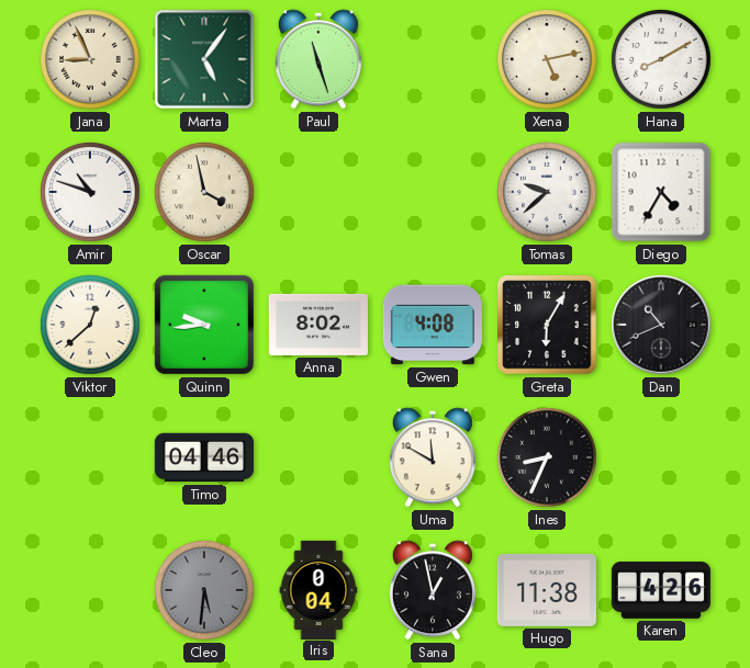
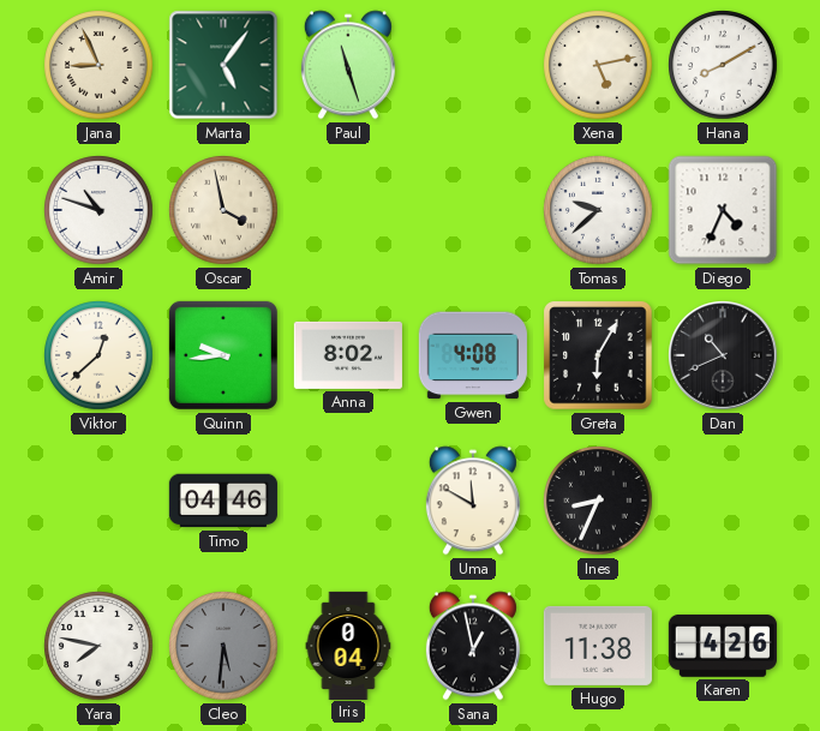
Diego: 4:35 -> 4:34 (723, 210)
Yara: none -> 7:47 (98, 646)
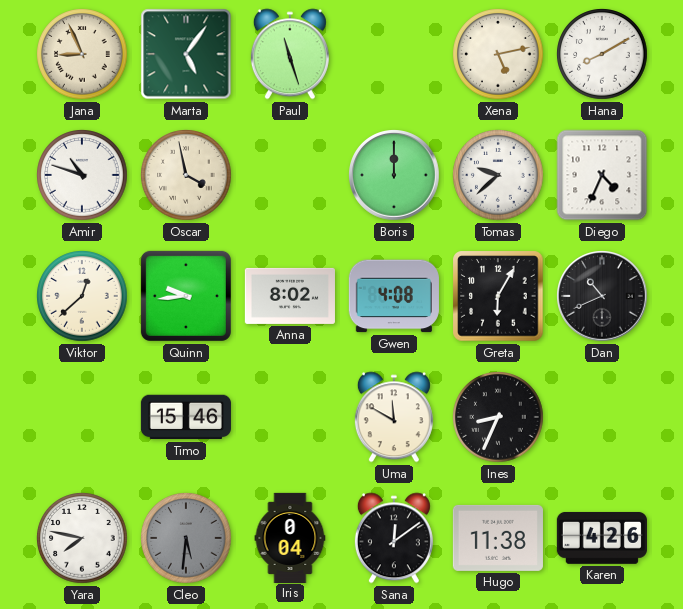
Boris: none -> 12:00 (394, 175)
Timo: 04:46 -> 15:46 (186, 417)
Sana: 12:58 -> 12:09 (394, 538)
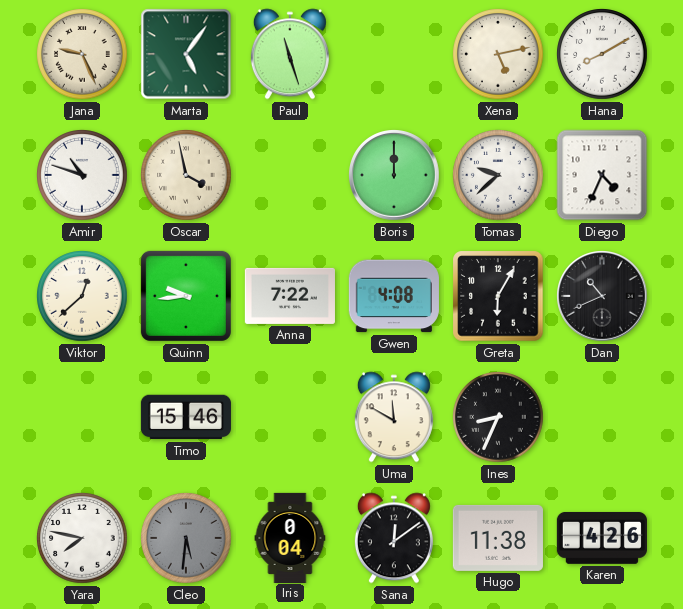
Jana: 8:56 -> 9:26 (82, 54)
Anna: 8:02 -> 7:22 (290, 296)
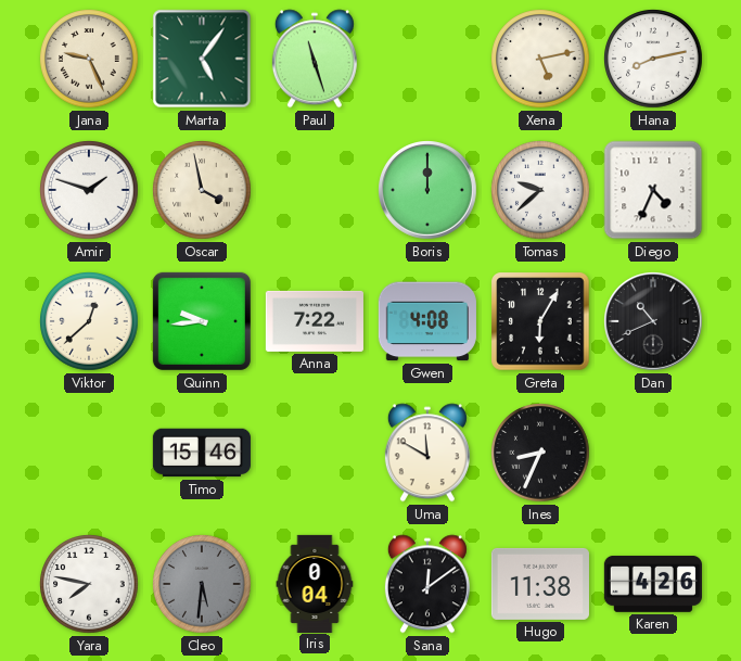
Hana: 8:10 -> 8:13 (653, 59)
Amir: 10:48 -> 1:48 (89, 190)
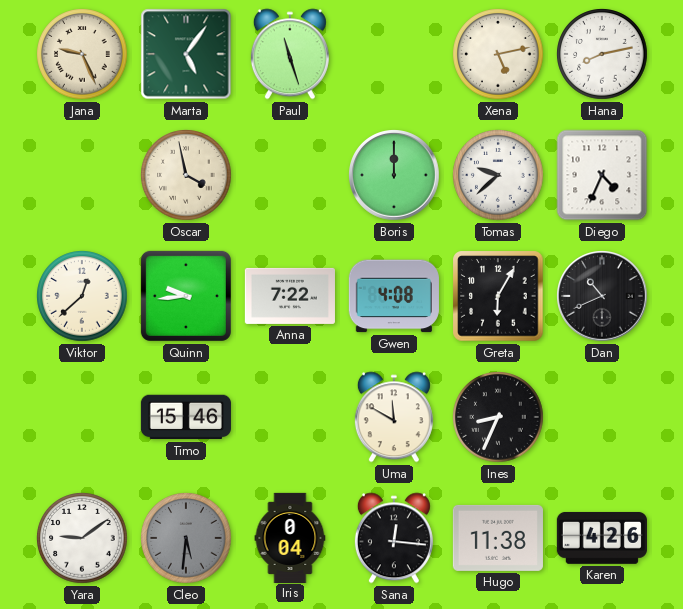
Amir: 1:48 -> none (89, 190)
Yara: 7:47 -> 9:09 (82, 538)
Sana: 12:09 -> 12:16 (394, 538)
